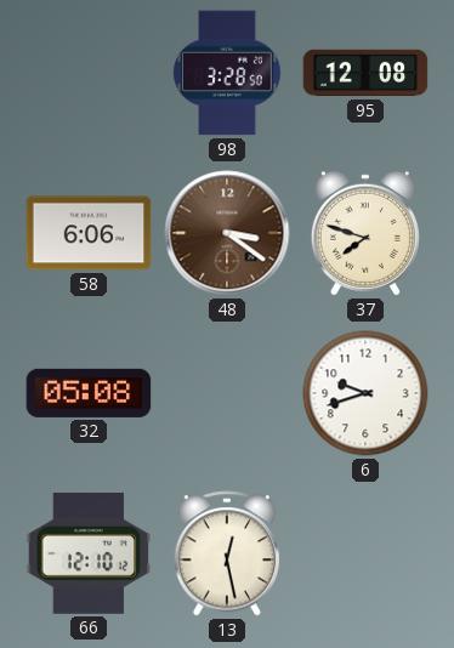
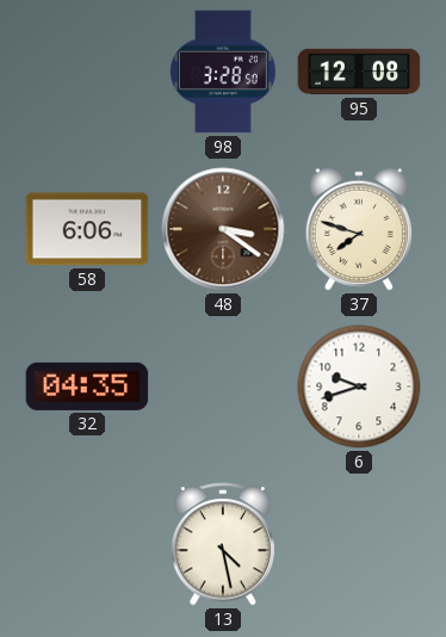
32: 05:08 -> 04:35 (87, 386)
66: 12:10 -> none (89, 555)
13: 12:28 -> 4:28 (223, 544)
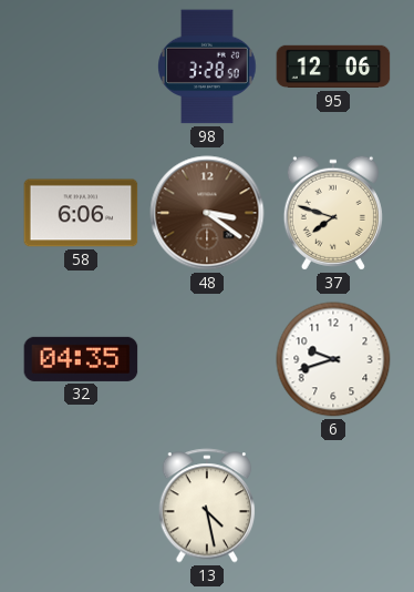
95: 12:08 -> 12:06 (333, 67)
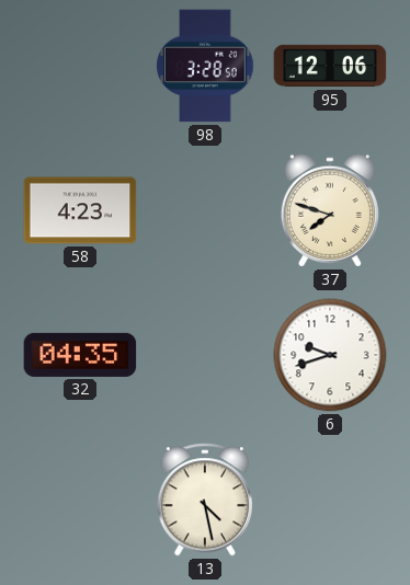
58: 6:06 -> 4:23 (80, 210)
48: 3:21 -> none (207, 213)
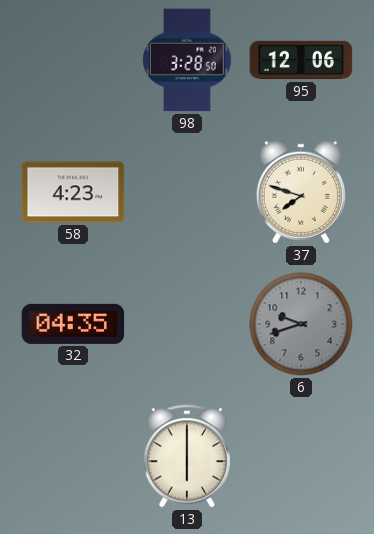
6 dial: white -> grey (301, 324)
13: 4:28 -> 6:00 (187, 456)
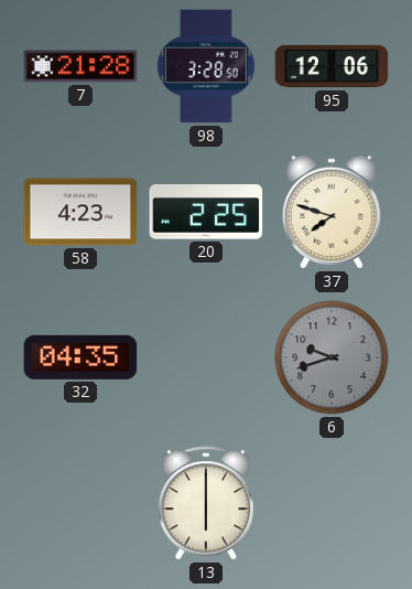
7: none -> 21:28 (80, 66)
20: none -> 2:25 (206, 212)
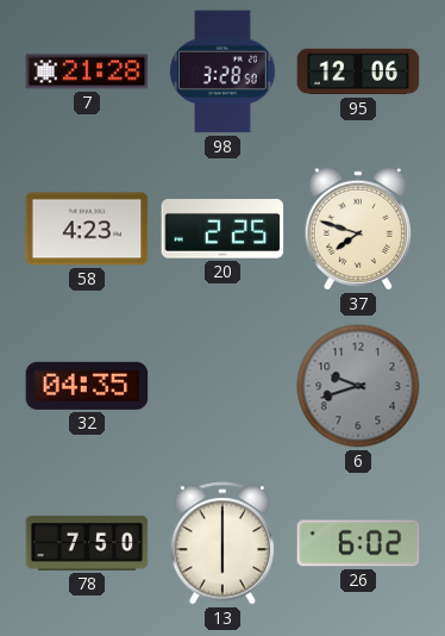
78: none -> 7:50 (87, 543)
26: none -> 6:02 (358, 543)
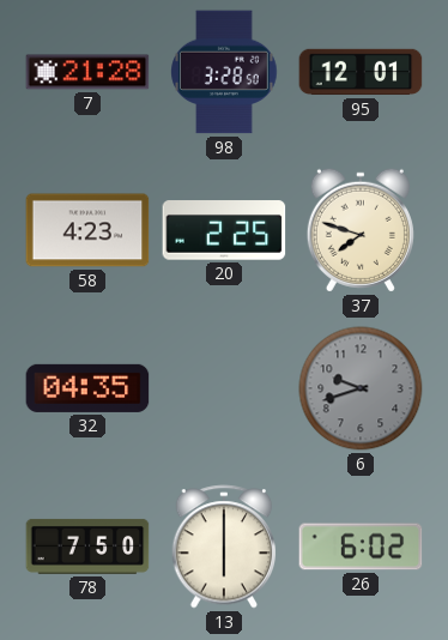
95: 12:06 -> 12:01 (361, 72)
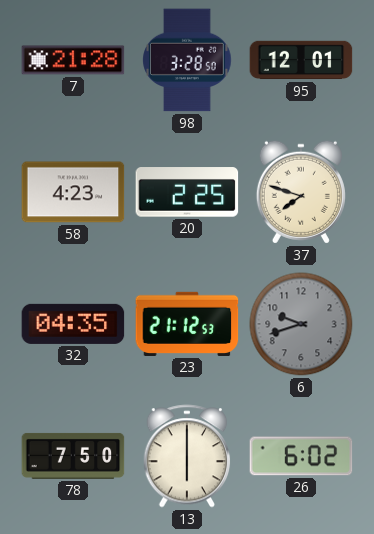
23: none -> 21:12 (187, 324)
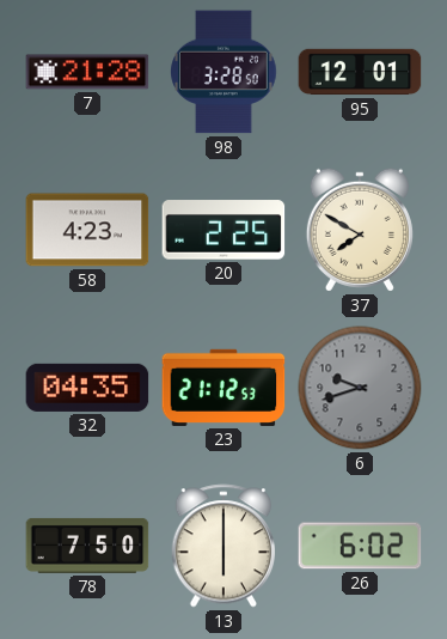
37: 7:48 -> 7:50 (360, 230)
